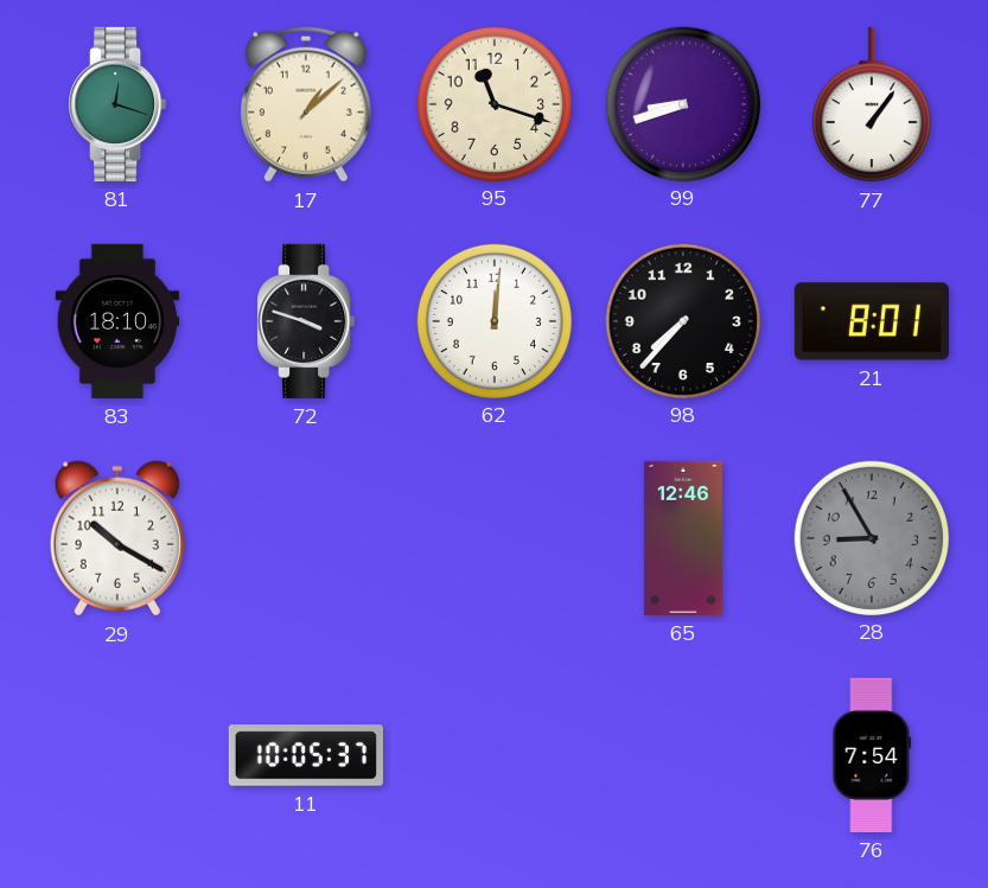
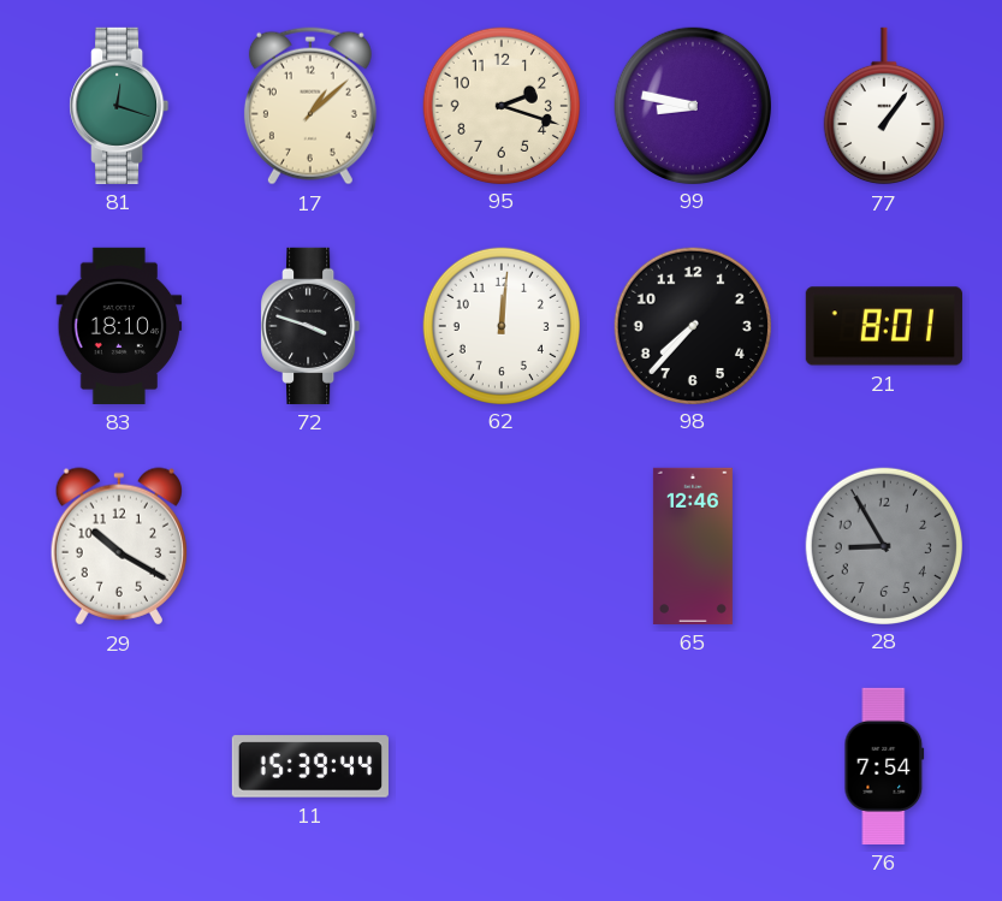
95: 11:18 -> 2:18 (500, 105)
99: 8:42 -> 8:47 (692, 105)
11: 10:05 -> 15:39 (310, 766)
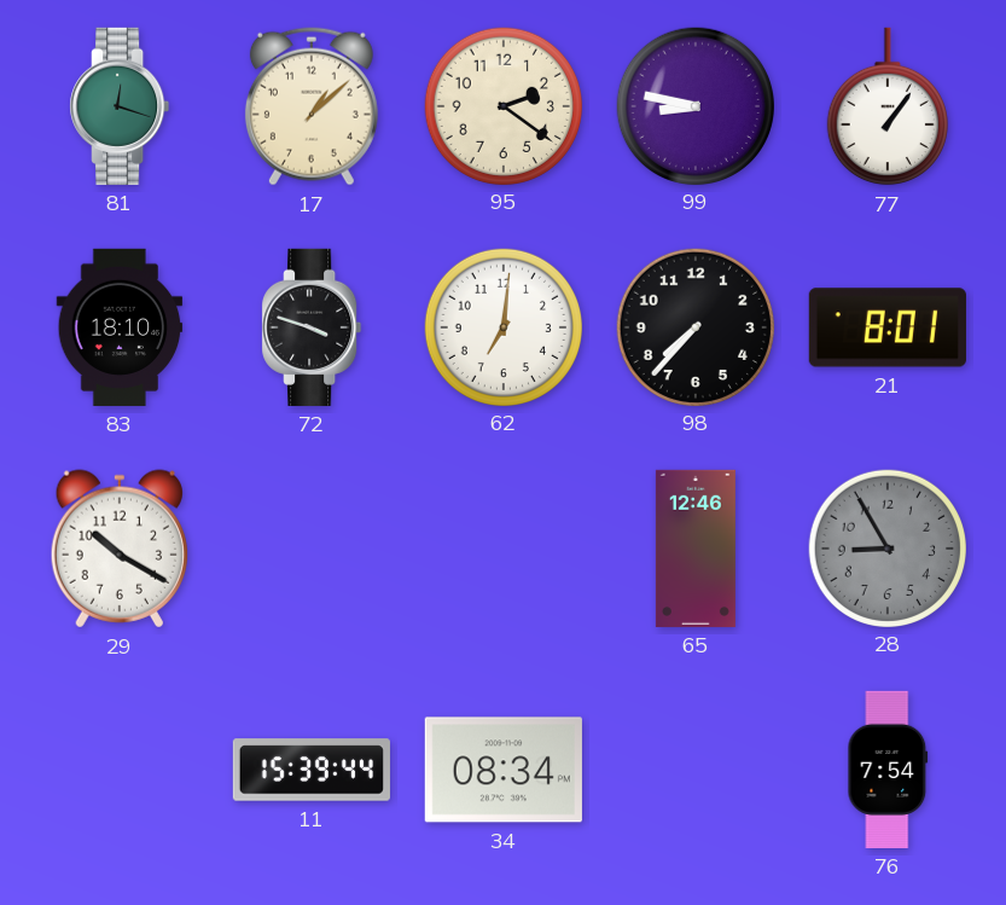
95: 2:18 -> 2:21 (502, 105)
62: 12:01 -> 7:01 (502, 326)
34: none -> 08:34 (504, 770)
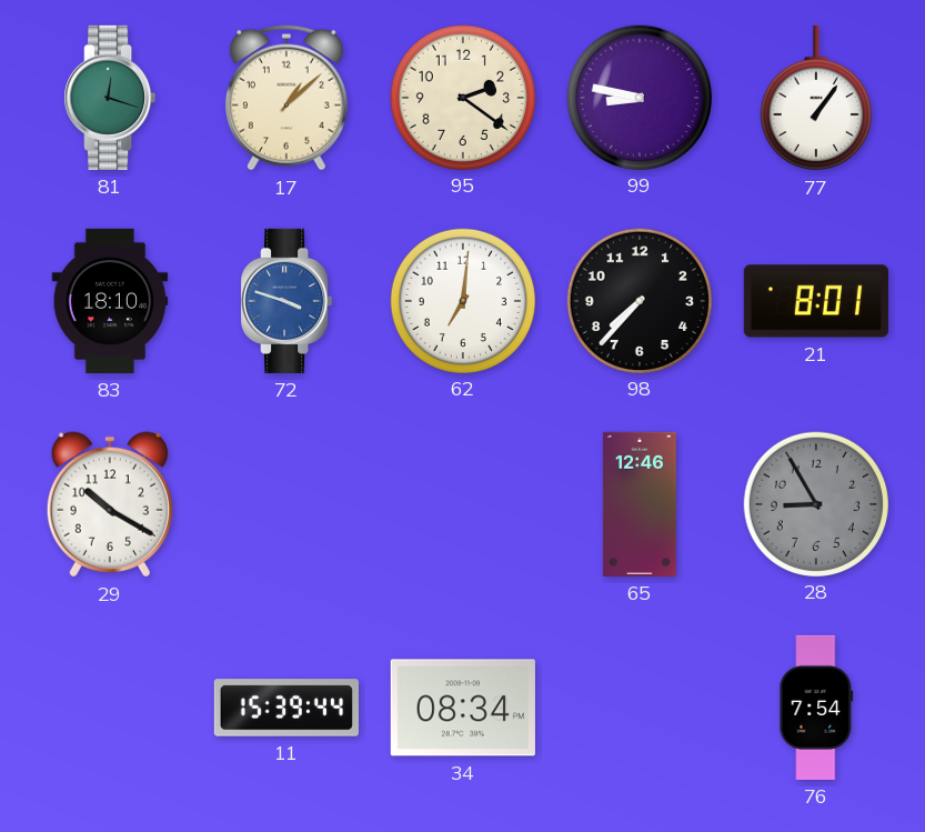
72 dial: black -> blue (286, 301)
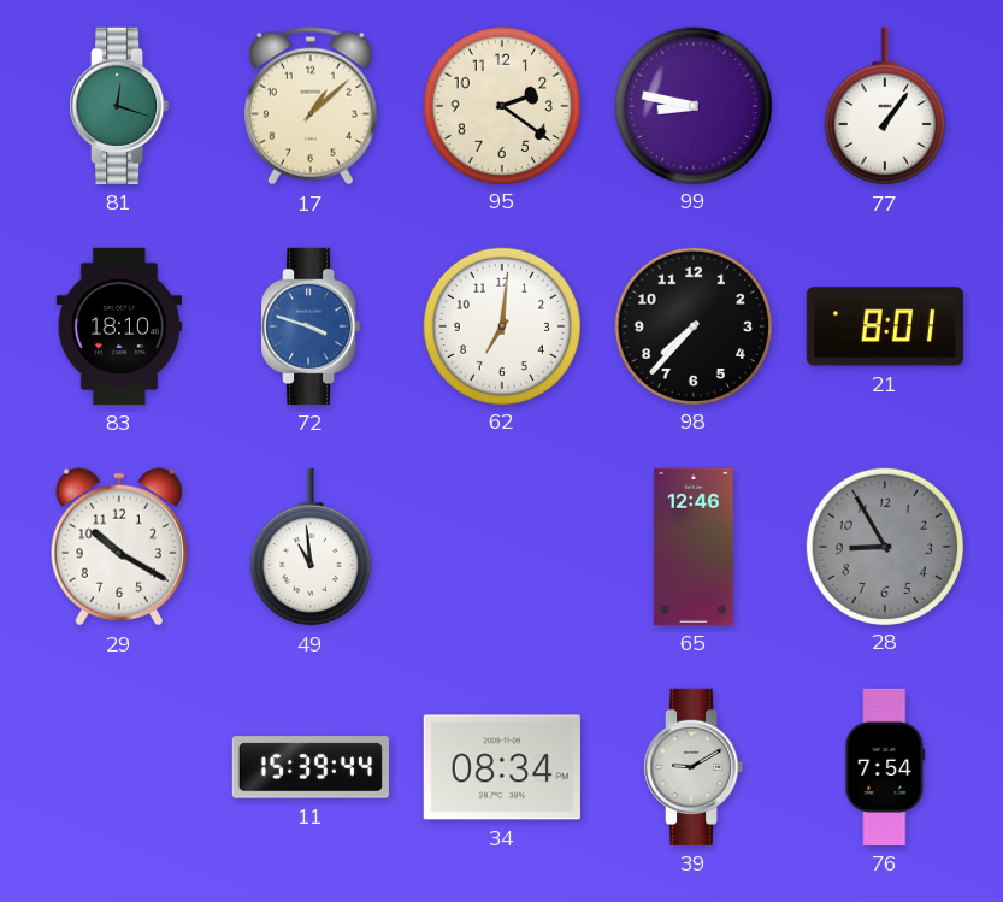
49: none -> 10:59 (311, 547)
39: none -> 9:10 (694, 767)
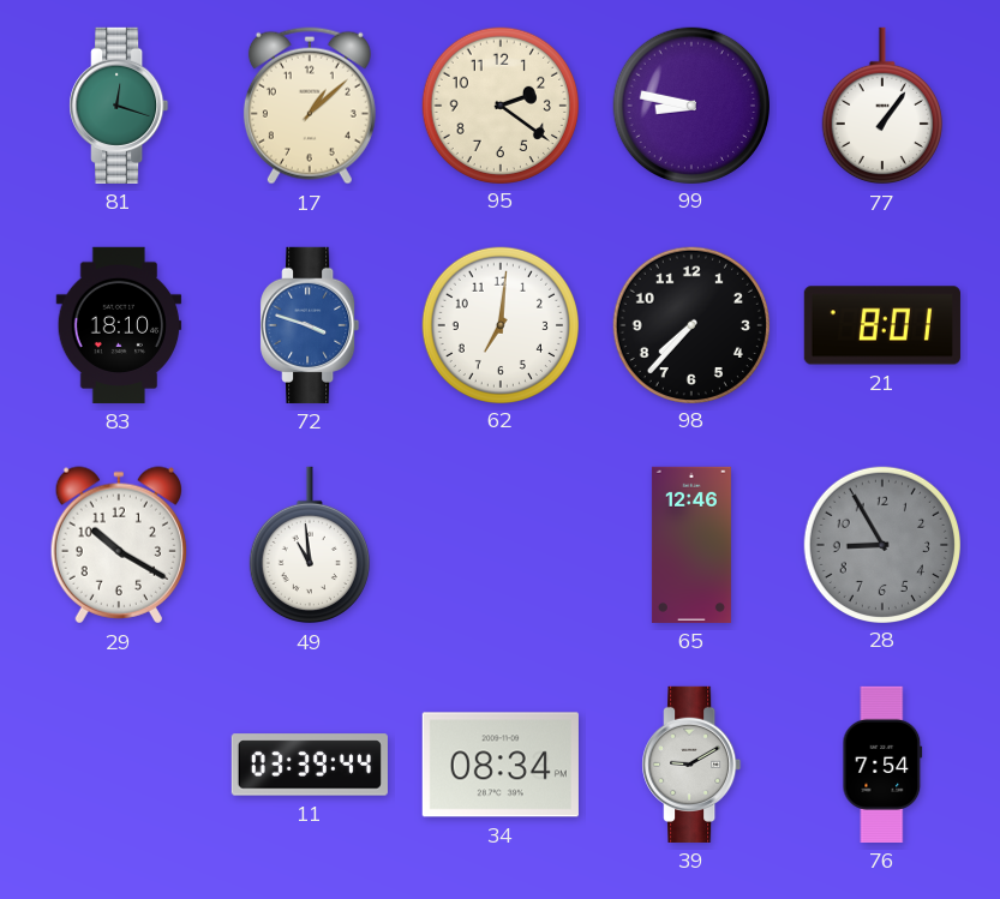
11: 15:39 -> 03:39 (310, 765)
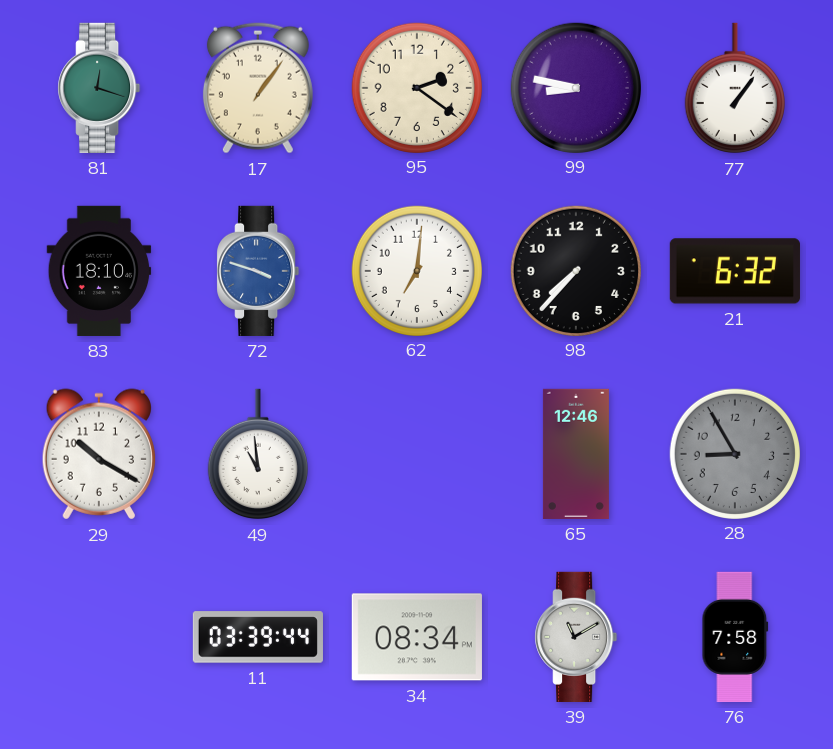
17: 1:08 -> 1:06 (258, 88)
21: 8:01 -> 6:32 (735, 271)
39: 9:10 -> 11:10 (576, 637)
76: 7:54 -> 7:58 (735, 637)
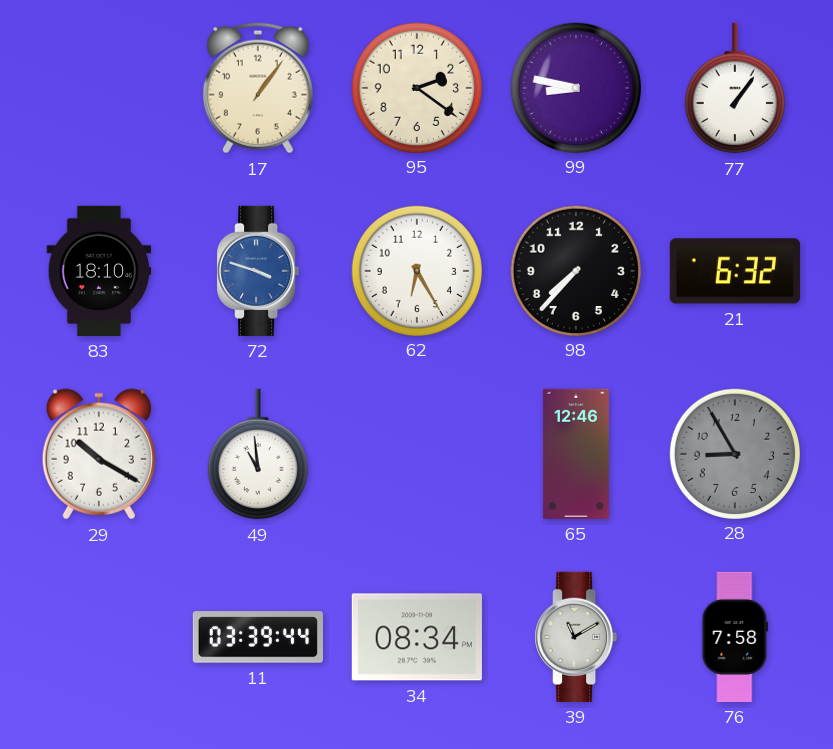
81: 12:18 -> none (99, 88)
62: 7:01 -> 6:25 (416, 270)
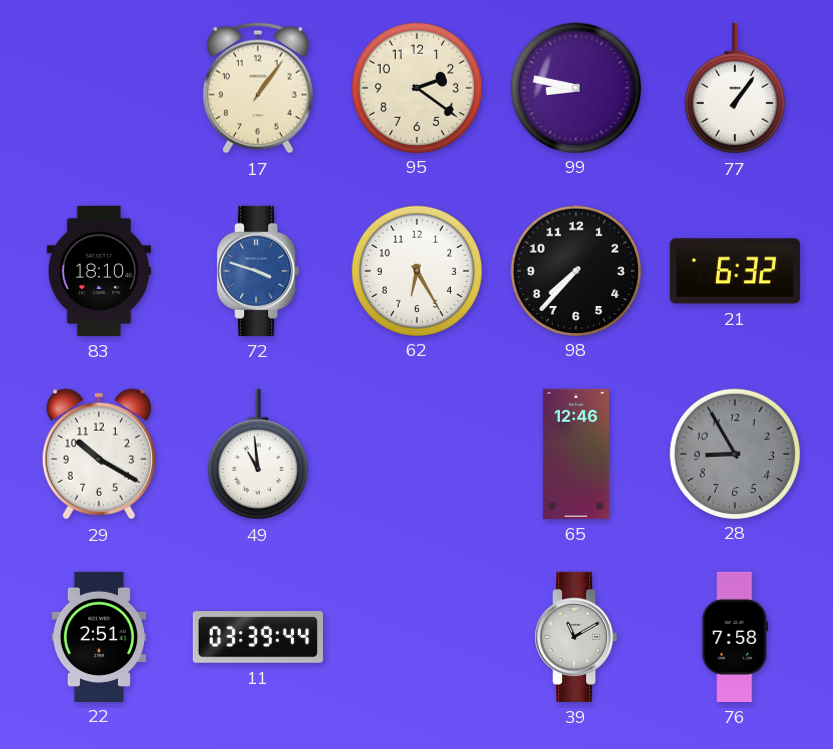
22: none -> 2:51 (98, 636)
34: 08:34 -> none (417, 637)
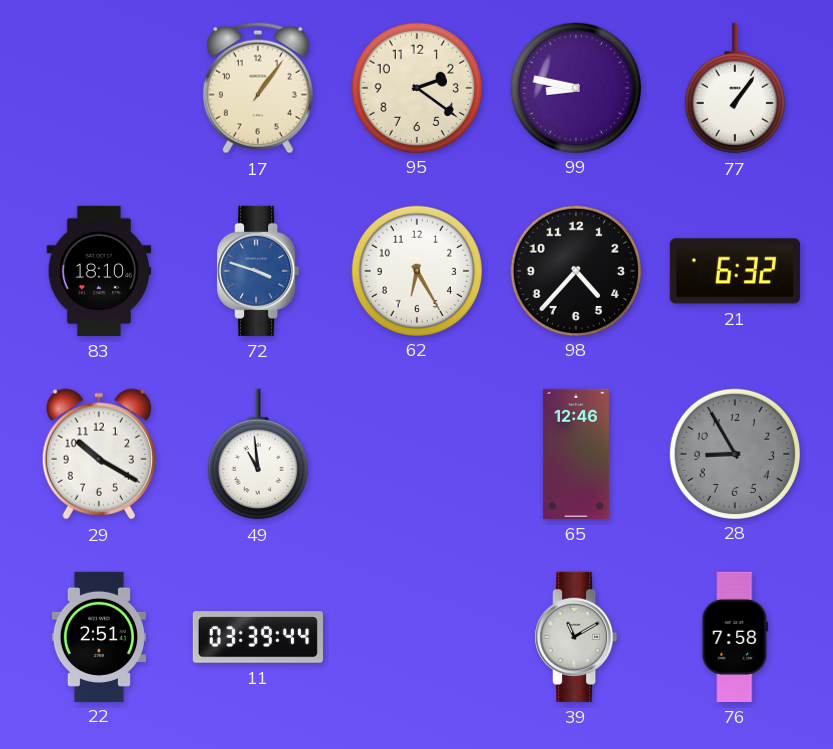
98: 7:37 -> 4:37 (575, 270)
